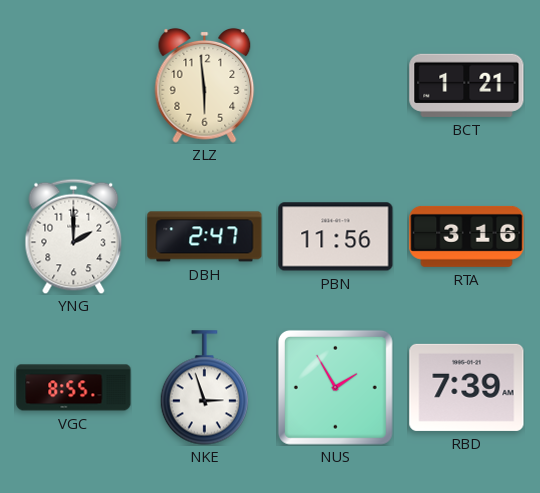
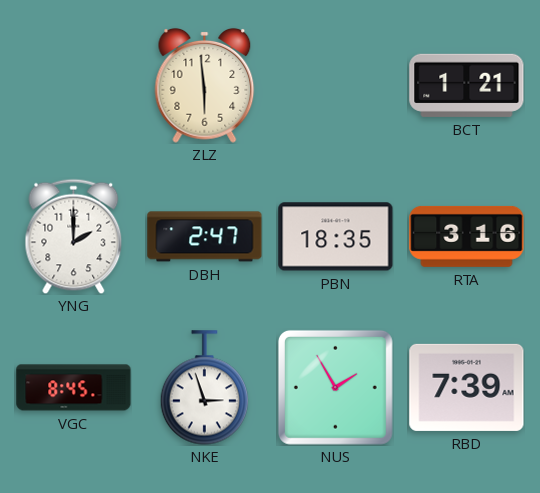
PBN: 11:56 -> 18:35 (336, 237)
VGC: 8:55 -> 8:45 (74, 388)
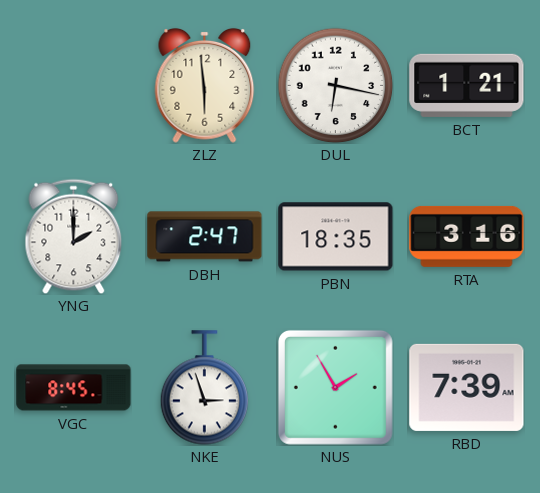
DUL: none -> 6:17 (335, 85)
